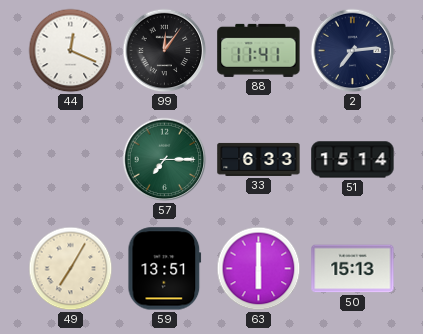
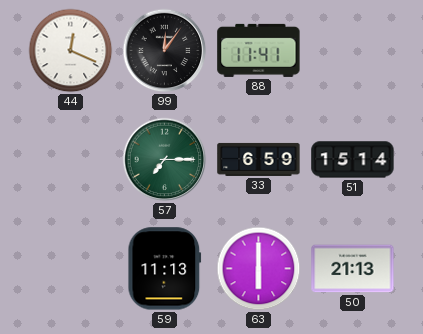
2: 7:14 -> none (353, 51)
33: 6:33 -> 6:59 (259, 159)
49: 7:05 -> none (71, 269)
59: 13:51 -> 11:13 (165, 269)
50: 15:13 -> 21:13 (353, 269)
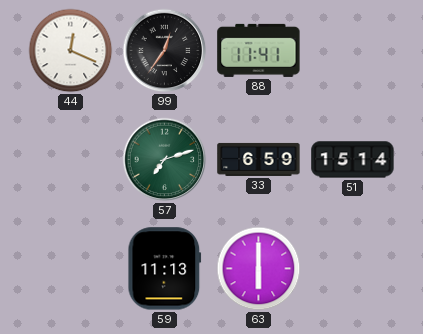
99: 12:06 -> 12:36 (165, 51)
57: 7:15 -> 7:12 (165, 160)
50: 21:13 -> none (353, 269)
